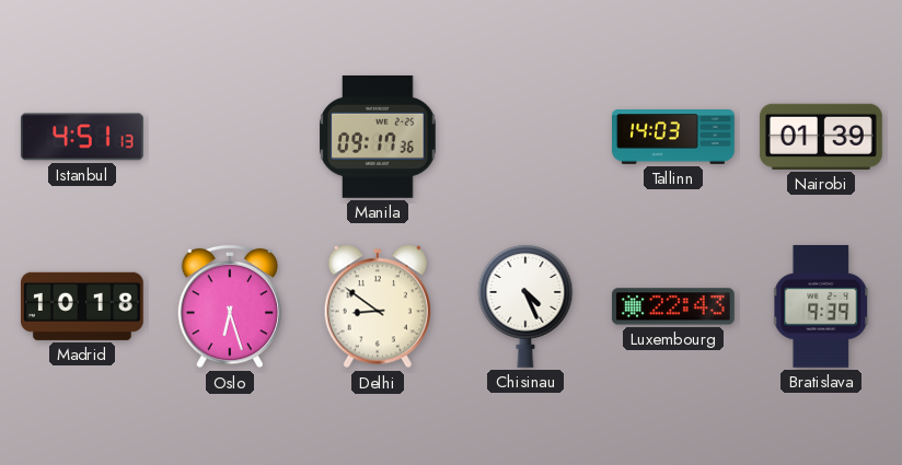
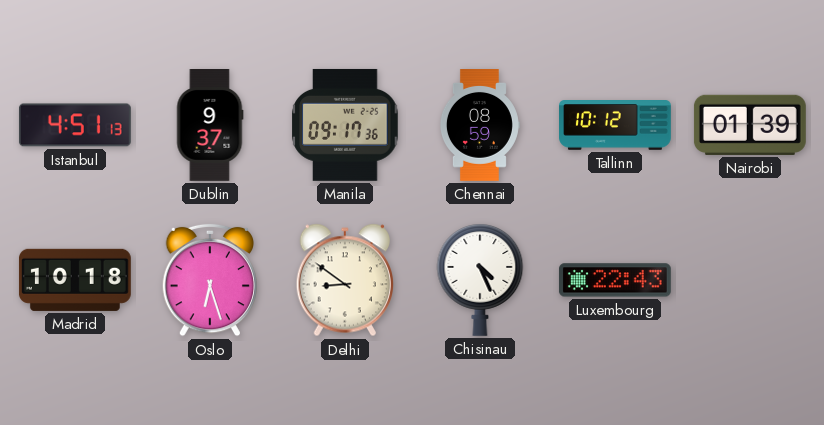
Dublin: none -> 9:37 (210, 126)
Chennai: none -> 08:59 (479, 126)
Tallinn: 14:03 -> 10:12 (616, 126)
Bratislava: 9:39 -> none (822, 306)
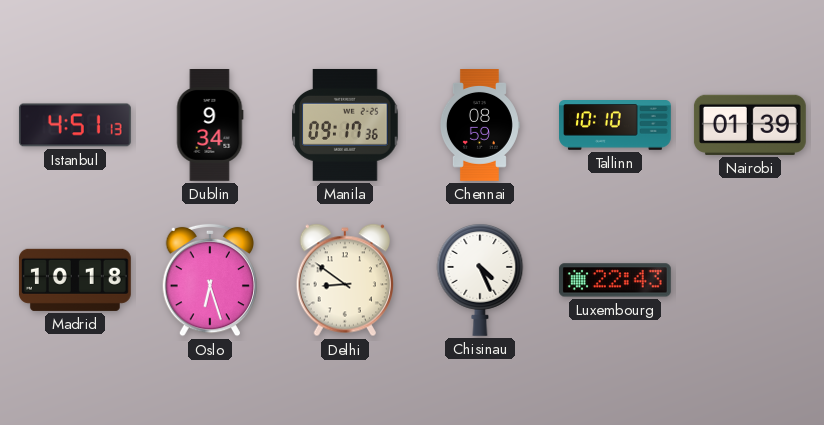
Dublin: 9:37 -> 9:34 (210, 126)
Tallinn: 10:12 -> 10:10 (616, 126)
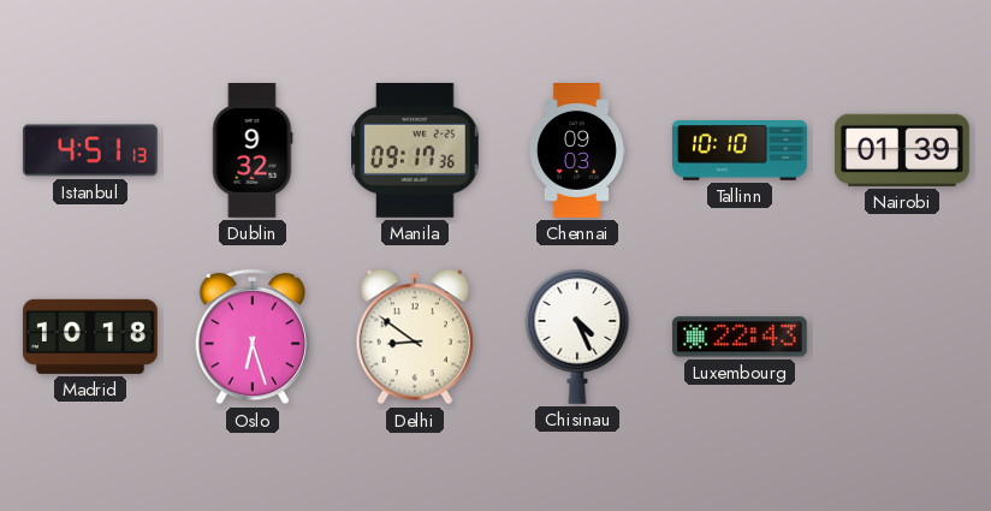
Dublin: 9:34 -> 9:32 (253, 151)
Chennai: 08:59 -> 09:03 (576, 151)
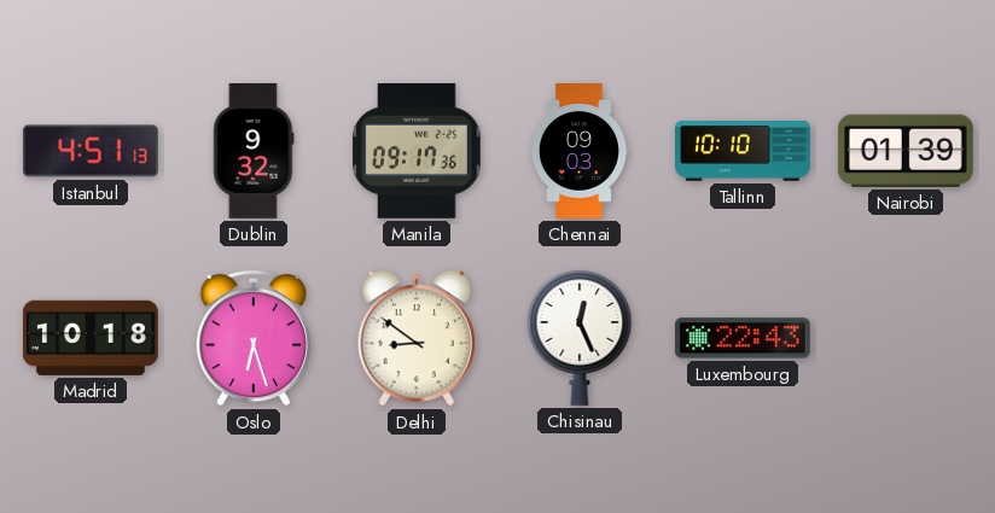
Chisinau: 4:26 -> 12:26 (580, 338)
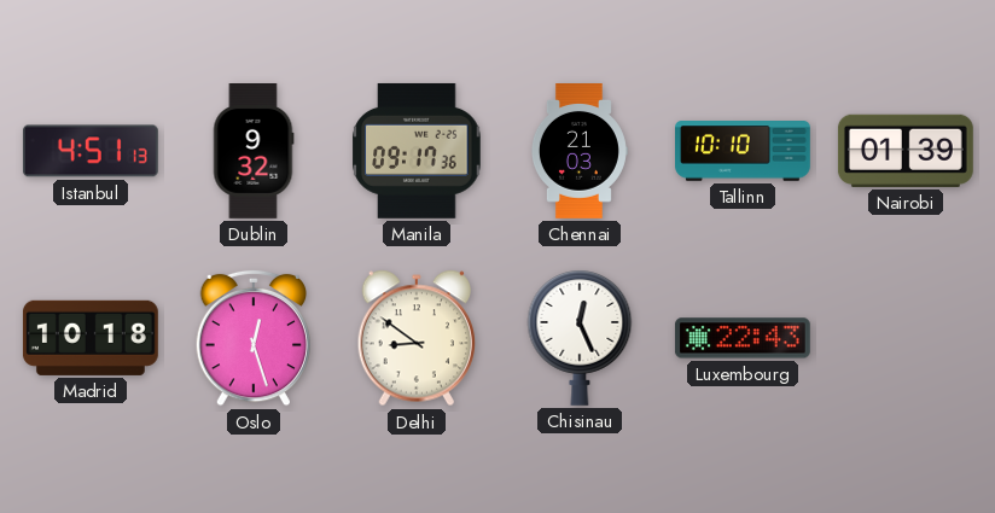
Chennai: 09:03 -> 21:03 (578, 152)
Oslo: 6:27 -> 12:27 (252, 338)
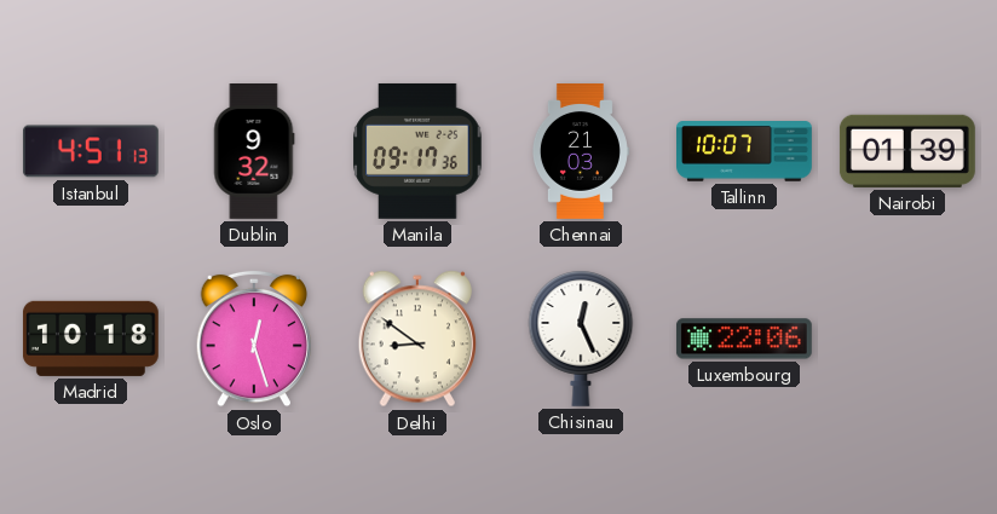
Tallinn: 10:10 -> 10:07 (745, 152)
Luxembourg: 22:43 -> 22:06 (744, 339)
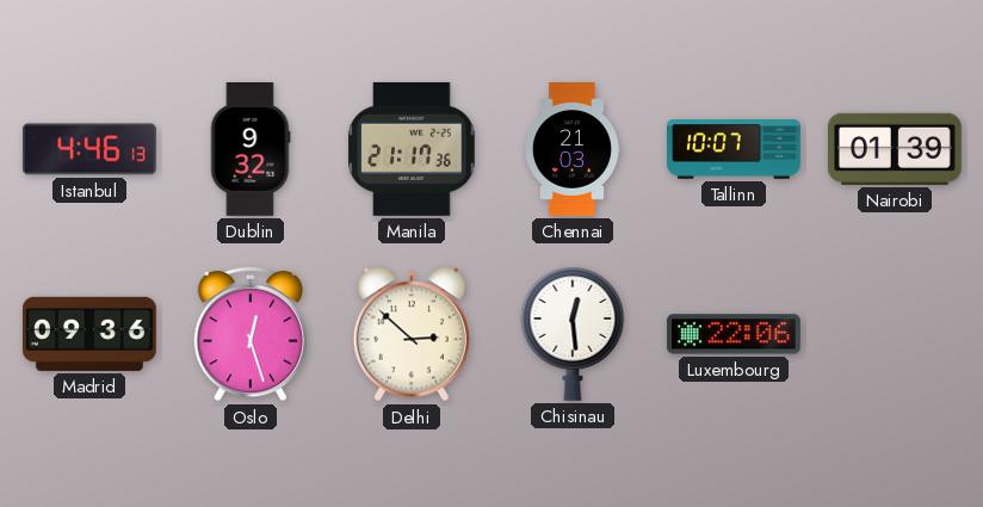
Istanbul: 4:51 -> 4:46 (89, 149)
Manila: 09:17 -> 21:17 (412, 149)
Madrid: 10:18 -> 09:36 (89, 334)
Delhi: 8:51 -> 2:52 (410, 334)
Chisinau: 12:26 -> 12:29 (573, 334)
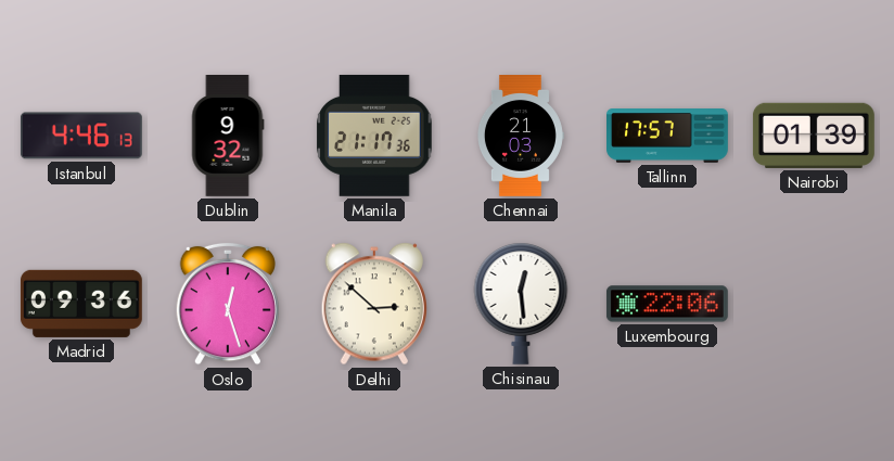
Tallinn: 10:07 -> 17:57 (668, 137)
